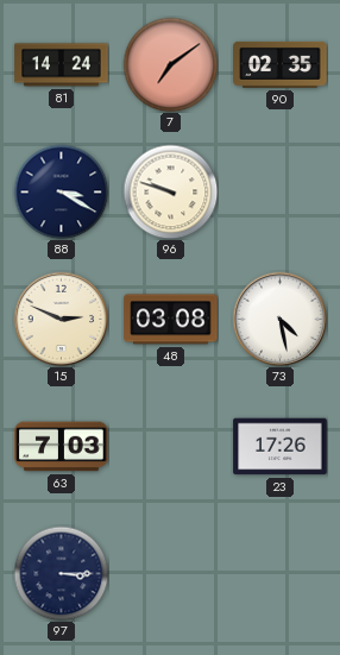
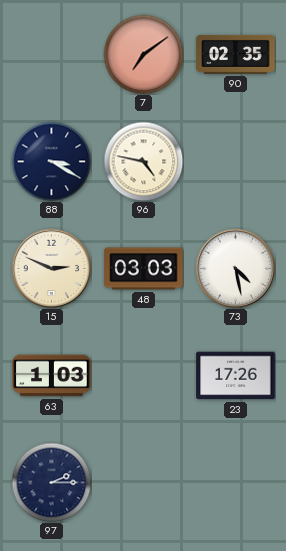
81: 14:24 -> none (62, 65)
96: 9:48 -> 4:47 (143, 161)
48: 03:08 -> 03:03 (144, 269)
63: 7:03 -> 1:03 (52, 376)
97: 3:15 -> 2:15 (51, 482)
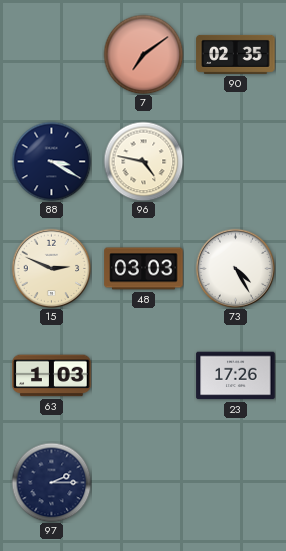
73: 4:28 -> 4:25 (235, 268)
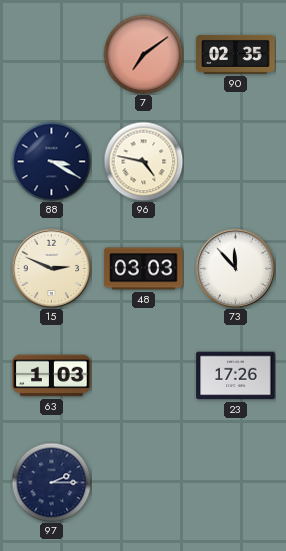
73: 4:25 -> 11:53 (235, 268)
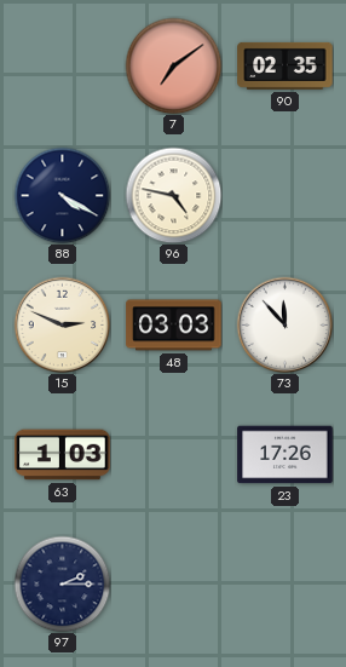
88: 3:20 -> 4:20 (62, 195)
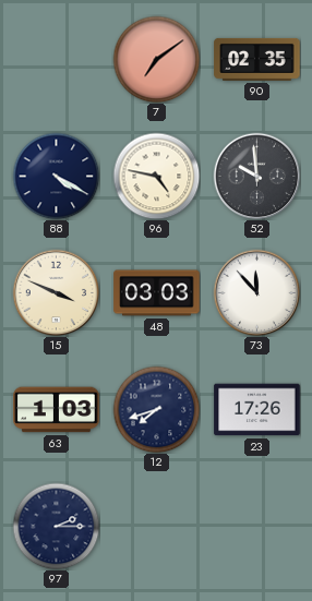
52: none -> 9:59 (256, 176)
15: 2:49 -> 3:49 (56, 292)
12: none -> 7:42 (156, 409)
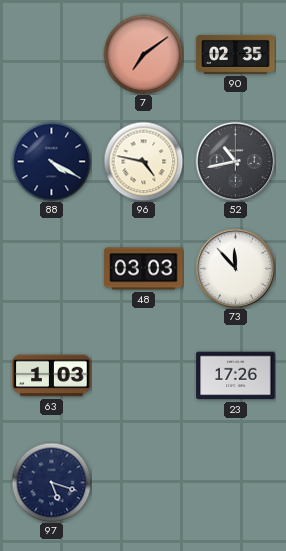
52: 9:59 -> 10:43 (235, 161)
15: 3:49 -> none (56, 292)
12: 7:42 -> none (156, 409)
97: 2:15 -> 5:18 (51, 482)
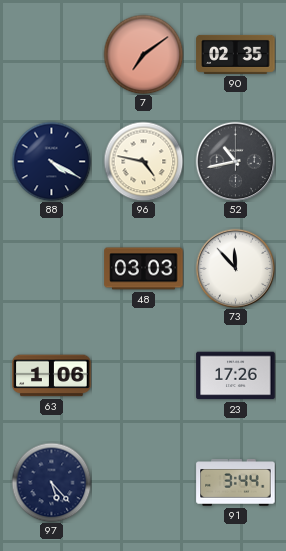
63: 1:03 -> 1:06 (52, 376)
97: 5:18 -> 5:23 (51, 482)
91: none -> 3:44 (236, 483)
